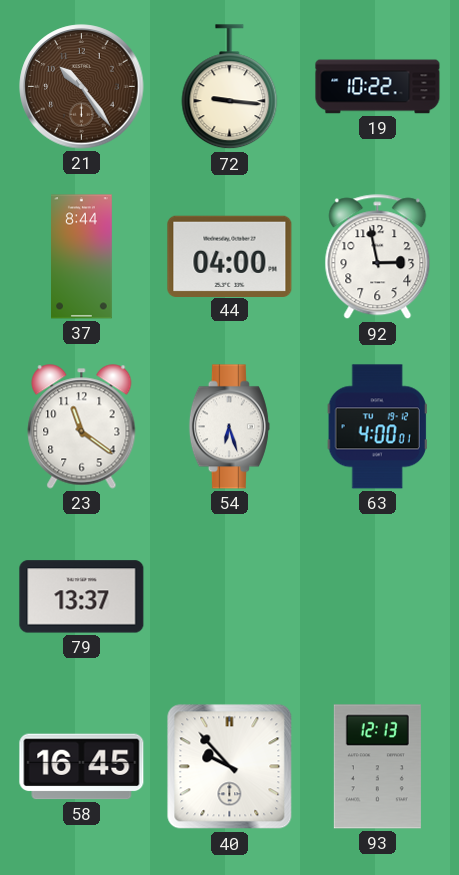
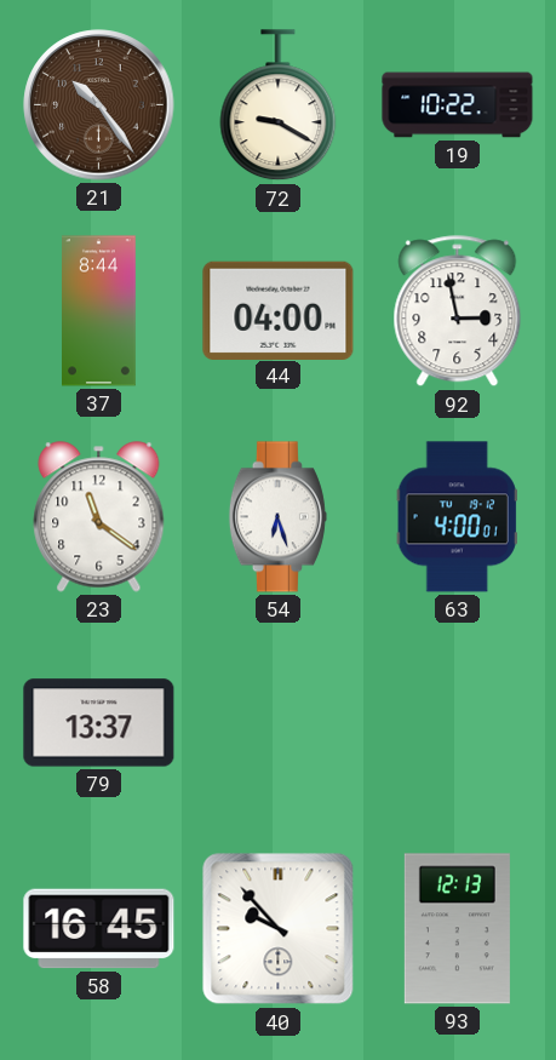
72: 9:16 -> 9:20 (279, 105)
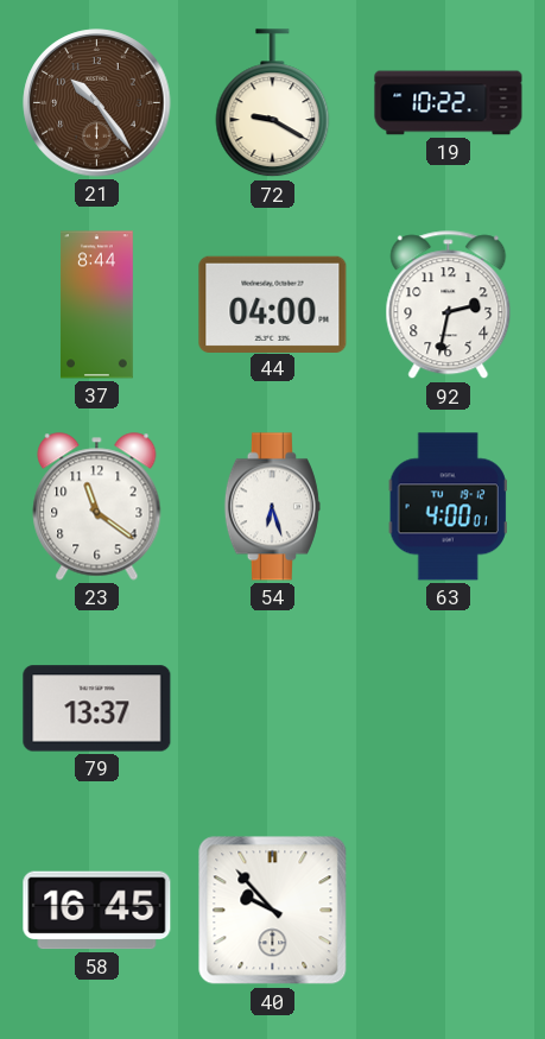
92: 2:58 -> 2:32 (449, 305)
93: 12:13 -> none (457, 929)
